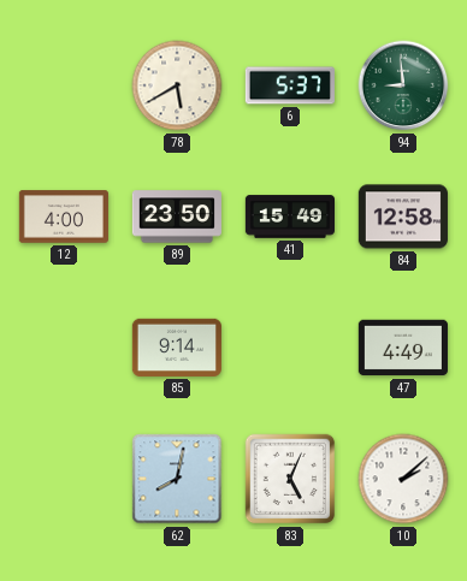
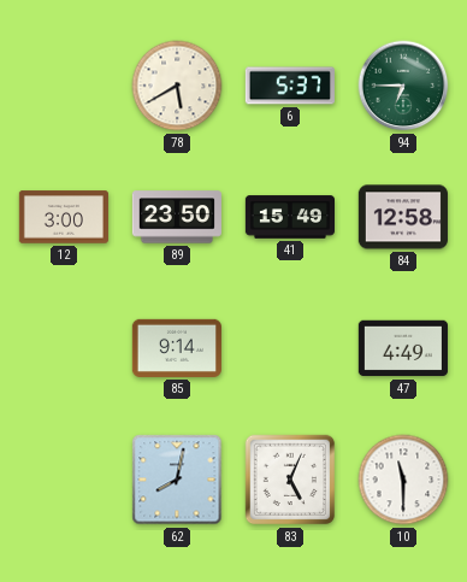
94: 8:59 -> 6:45 (403, 86)
12: 4:00 -> 3:00 (64, 217)
10: 2:08 -> 11:30 (403, 480)
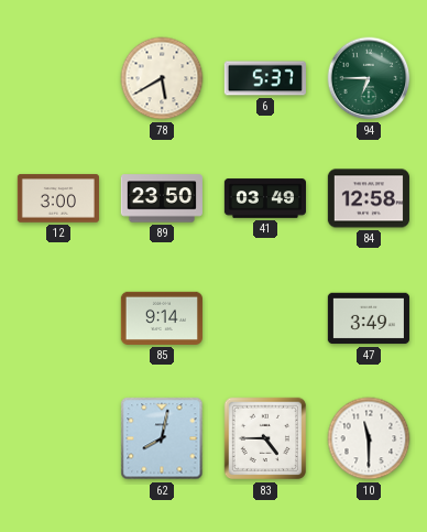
41: 15:49 -> 03:49 (264, 198)
47: 4:49 -> 3:49 (369, 318)
83: 5:04 -> 4:45 (265, 438)
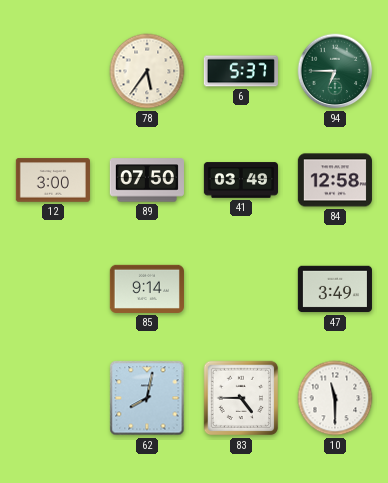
78: 5:40 -> 5:36 (147, 71)
89: 23:50 -> 07:50 (147, 180)
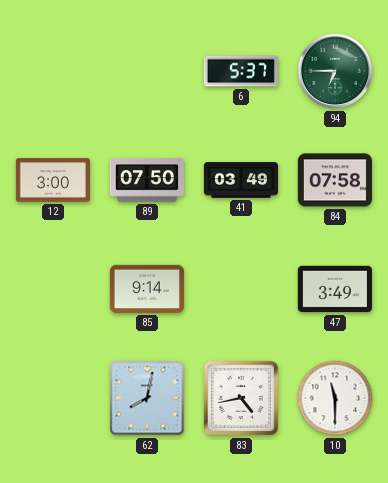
78: 5:36 -> none (147, 71)
84: 12:58 -> 07:58 (335, 180)
83: 4:45 -> 4:43 (241, 398)
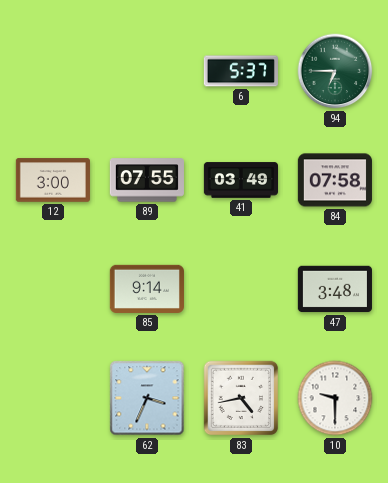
89: 07:50 -> 07:55 (147, 180)
47: 3:49 -> 3:48 (335, 289)
62: 8:02 -> 3:34 (147, 398)
10: 11:30 -> 9:30 (335, 398)
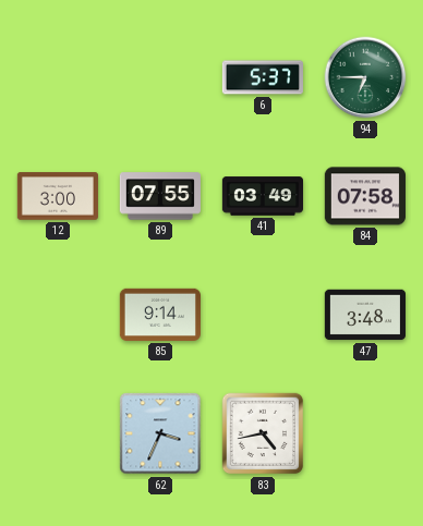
10: 9:30 -> none (335, 398)
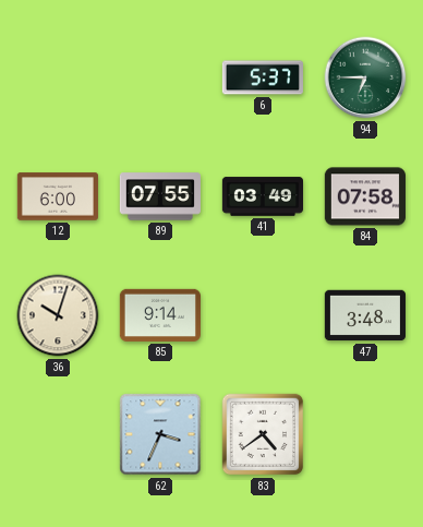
12: 3:00 -> 6:00 (58, 196)
36: none -> 10:03 (58, 315)
83: 4:43 -> 4:39 (263, 434)
